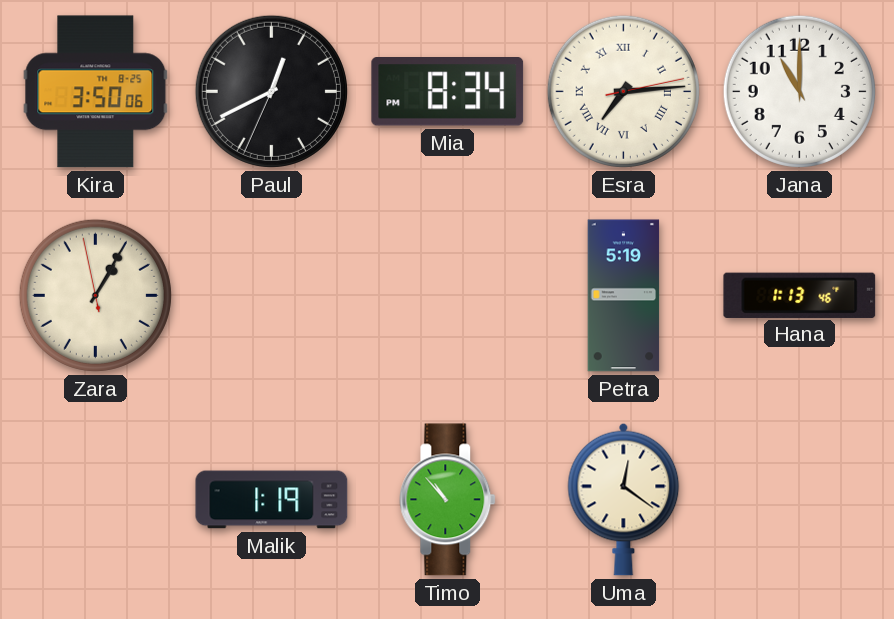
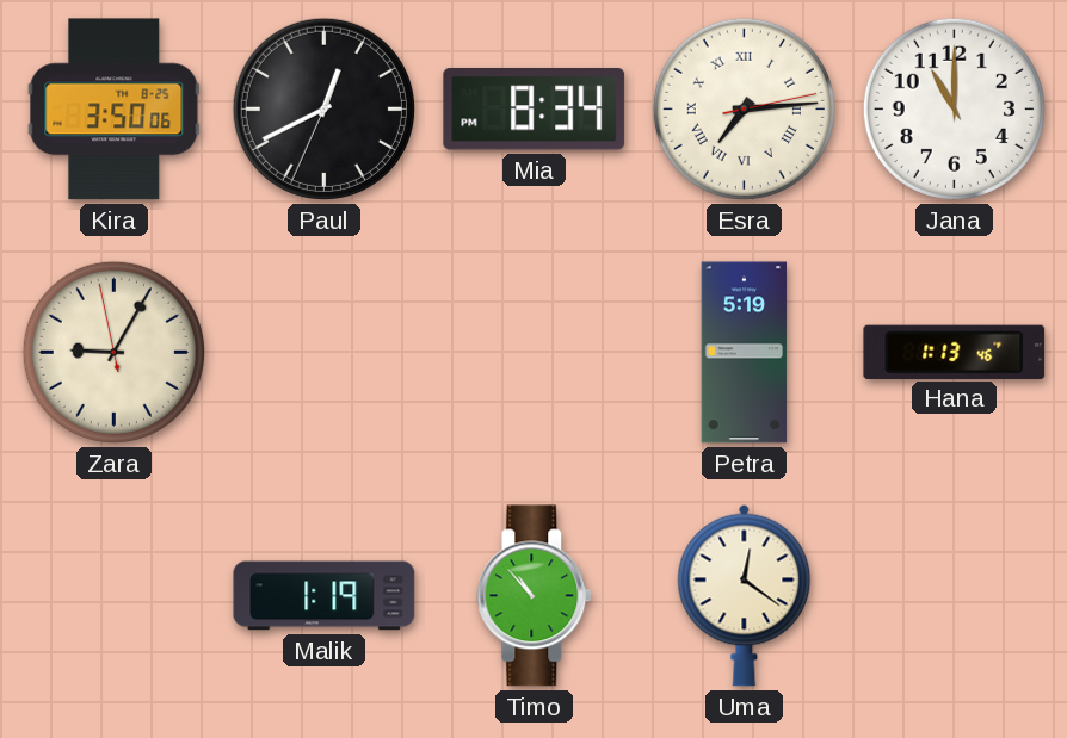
Zara: 1:04 -> 9:04 (113, 352)
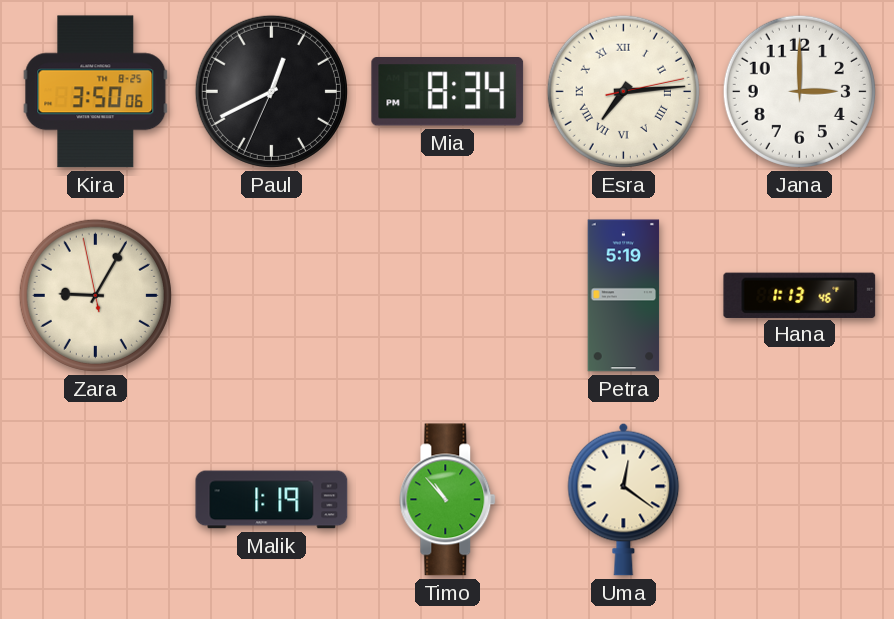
Jana: 11:00 -> 3:00 (799, 91)
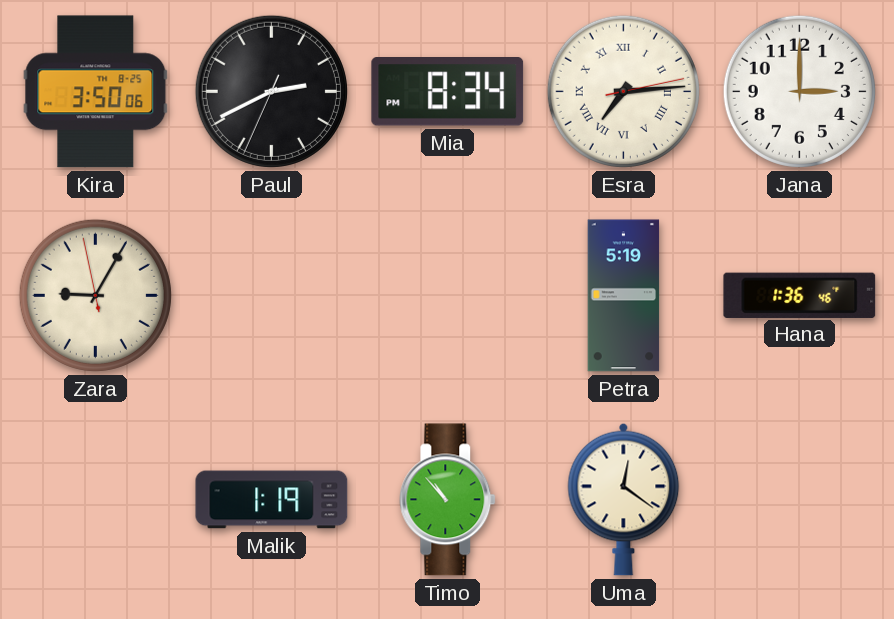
Paul: 12:40 -> 2:40 (271, 91)
Hana: 1:13 -> 1:36 (800, 295)
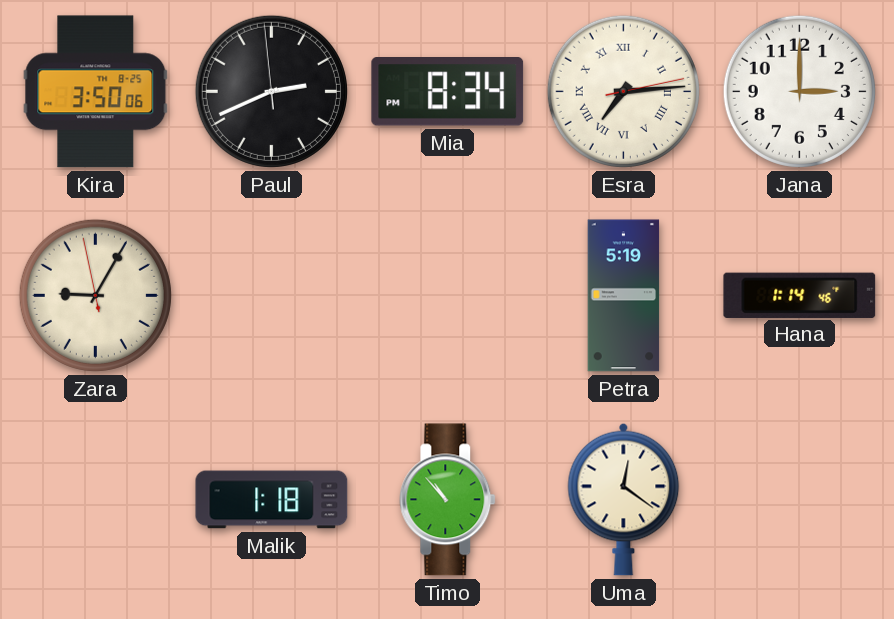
Paul: 2:40:34 -> 2:40:59 (271, 91)
Hana: 1:36 -> 1:14 (800, 295)
Malik: 1:19 -> 1:18 (272, 500)
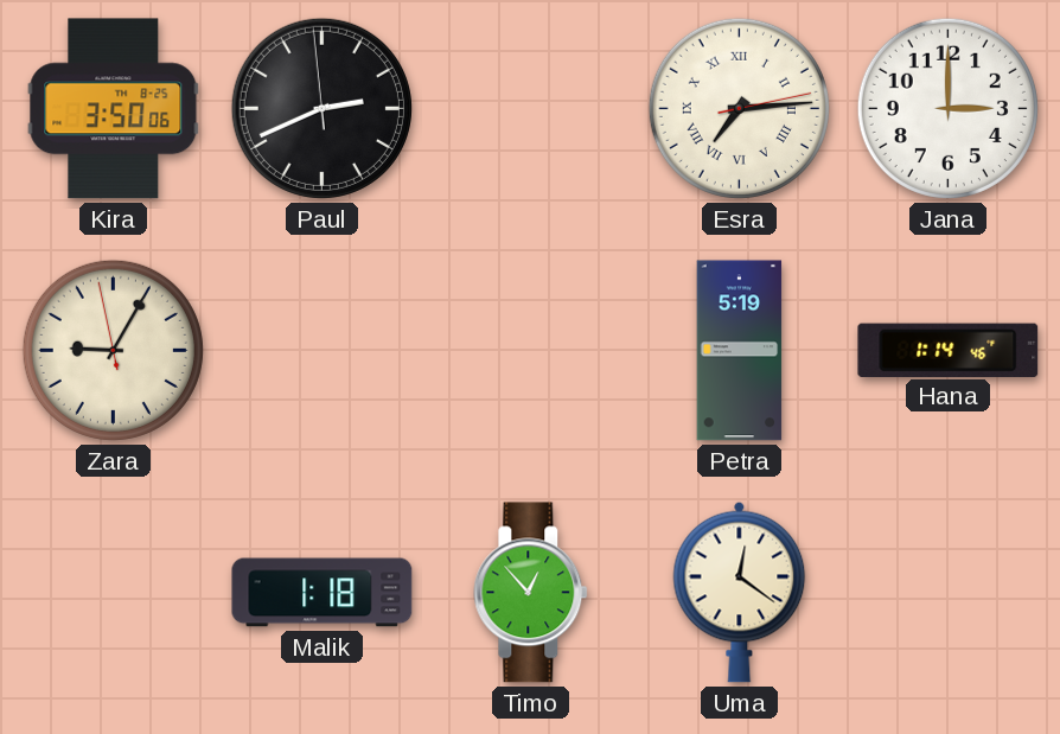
Mia: 8:34 -> none (448, 92)
Timo: 10:53 -> 12:53 (531, 593)
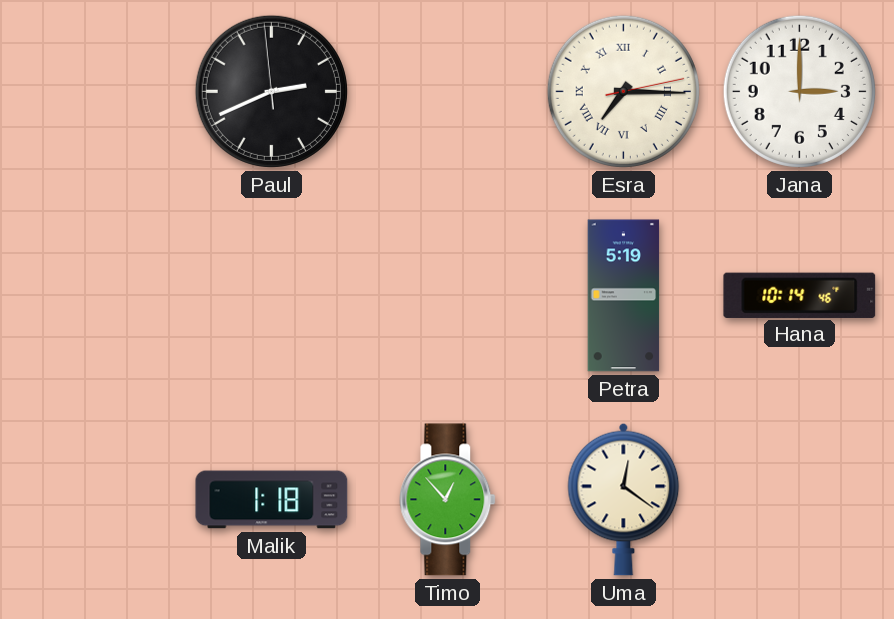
Kira: 3:50 -> none (114, 109)
Esra: 7:14 -> 7:15 (623, 91)
Zara: 9:04 -> none (113, 350)
Hana: 1:14 -> 10:14 (800, 295)
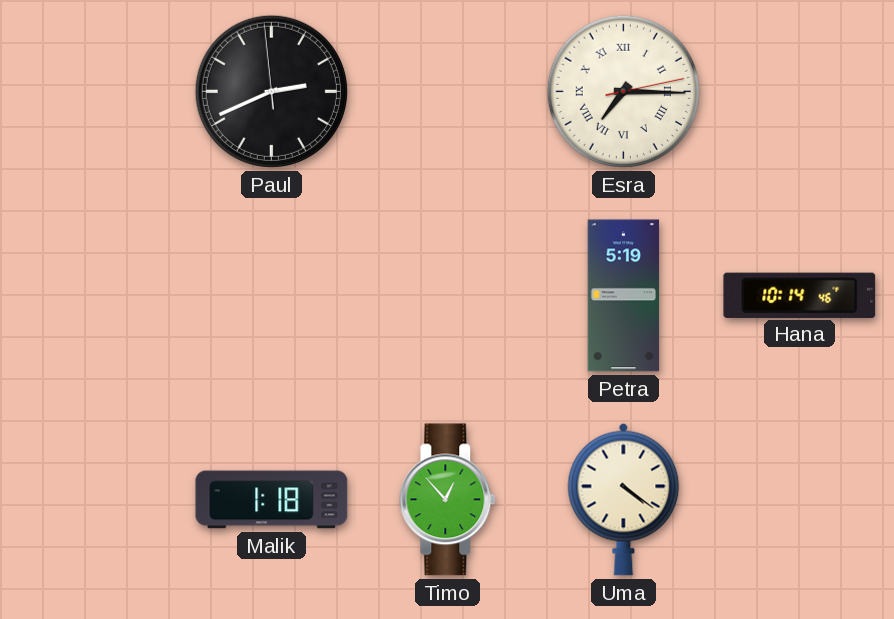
Jana: 3:00 -> none (799, 91)
Uma: 12:21 -> 4:21 (624, 499)
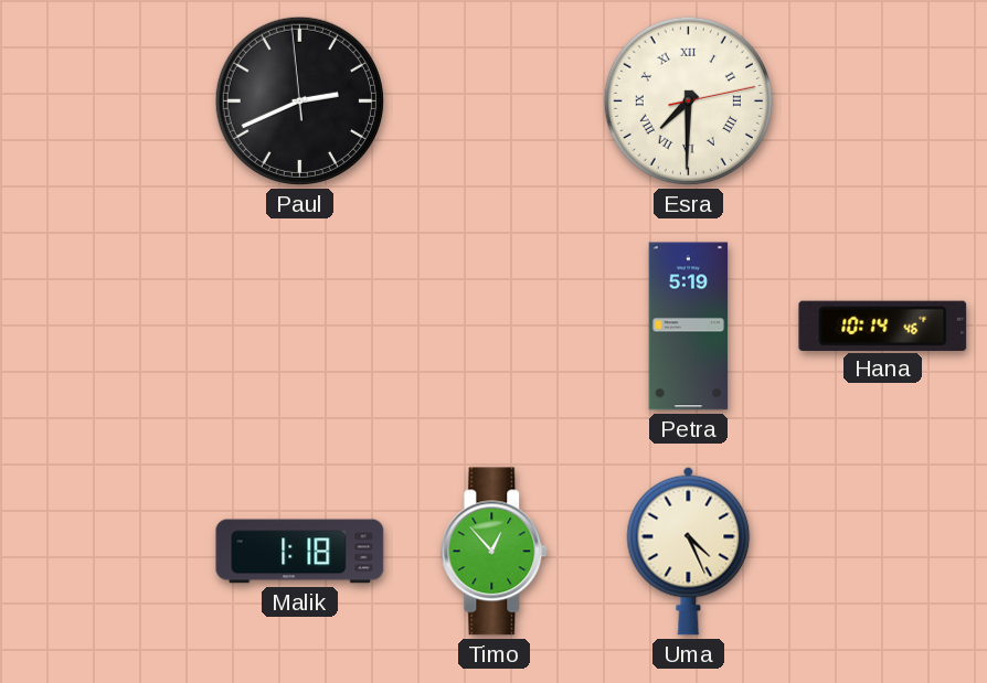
Esra: 7:15 -> 7:30 (688, 100)
Uma: 4:21 -> 4:26 (689, 551)
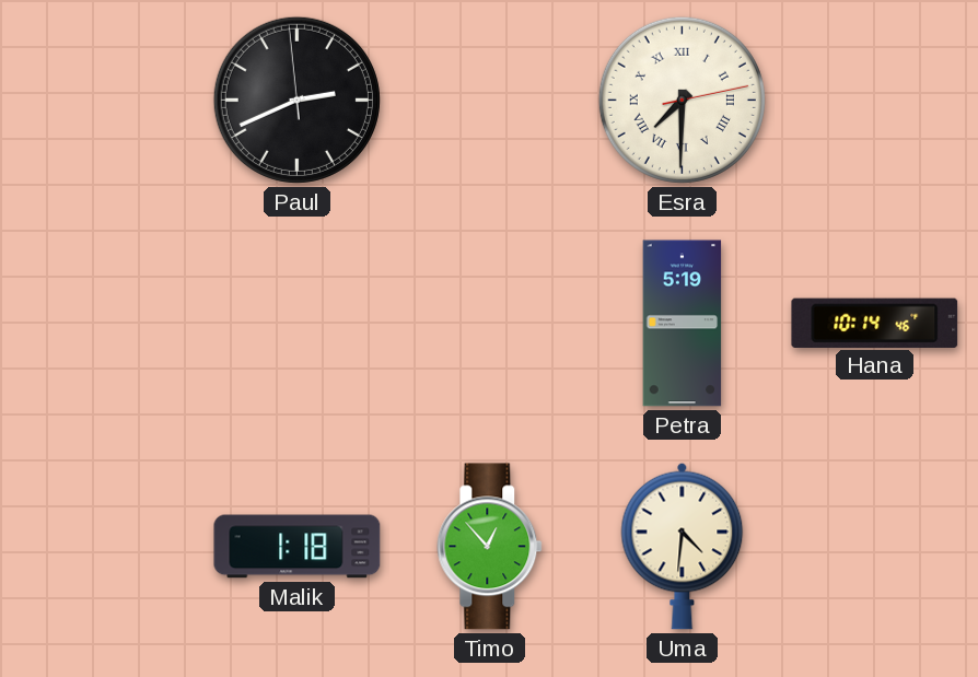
Uma: 4:26 -> 4:31 (683, 546)
